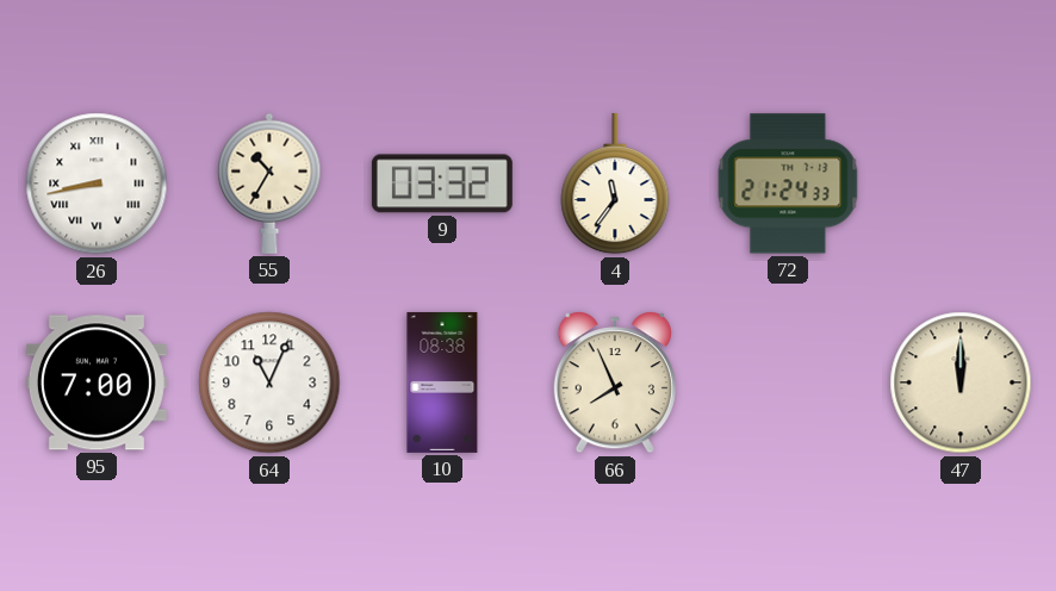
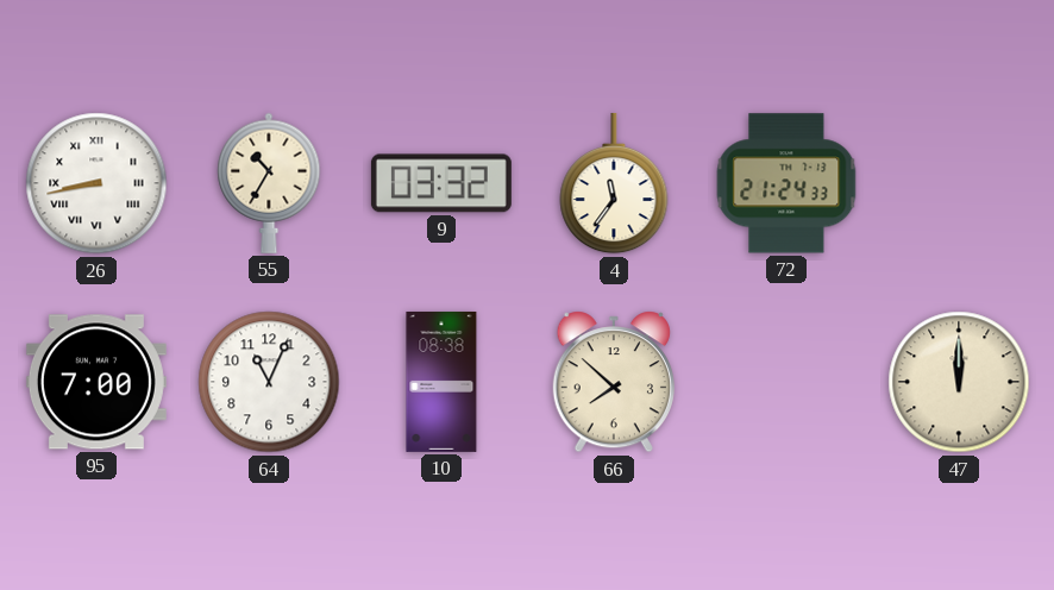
66: 7:56 -> 7:52 (614, 382)
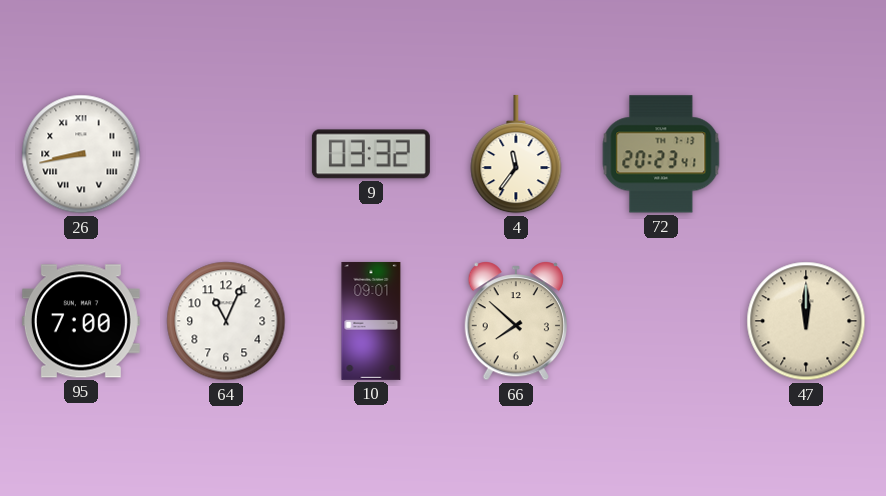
55: 10:35 -> none (269, 183)
72: 21:24 -> 20:23 (661, 154)
10: 08:38 -> 09:01 (371, 321)
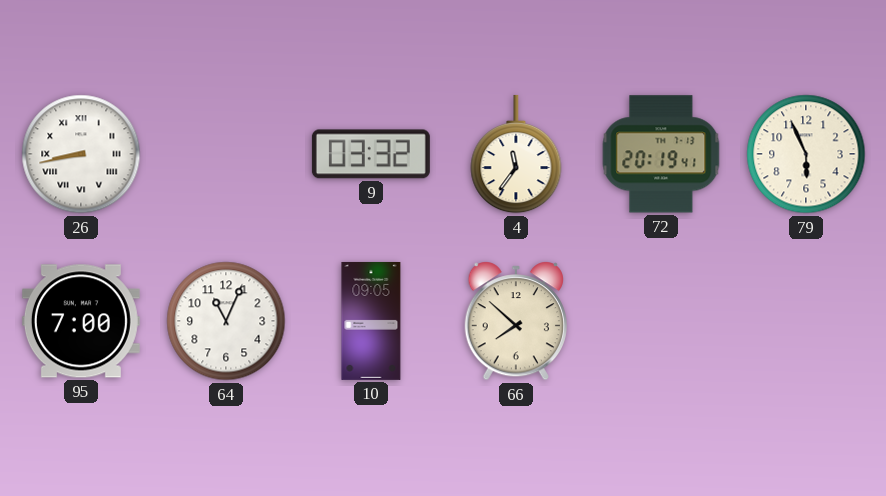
72: 20:23 -> 20:19 (661, 154)
79: none -> 5:56 (806, 154)
10: 09:01 -> 09:05 (371, 321)
47: 12:00 -> none (806, 321)
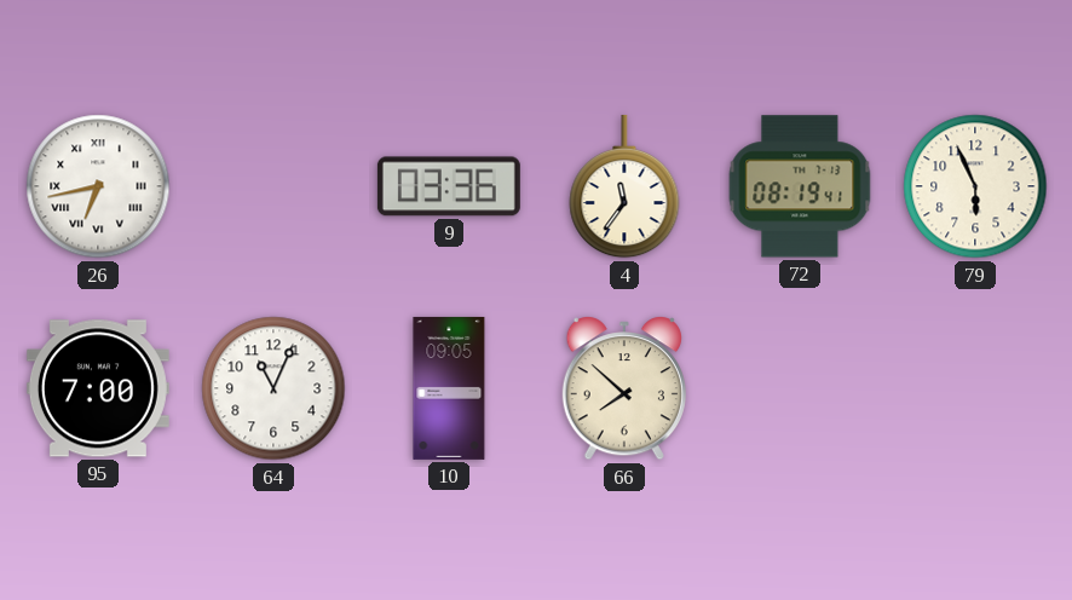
26: 8:43 -> 6:43 (98, 186)
9: 03:32 -> 03:36 (449, 186)
72: 20:19 -> 08:19 (800, 186)
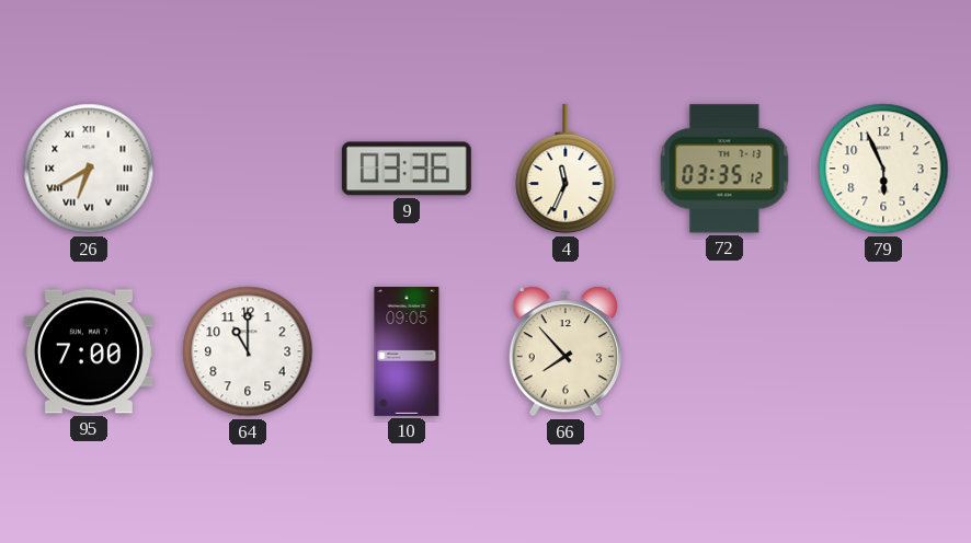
26: 6:43 -> 6:40 (89, 169)
4: 11:36 -> 11:34 (566, 169)
72: 08:19 -> 03:35 (724, 169)
64: 11:04 -> 11:00 (248, 351)
66: 7:52 -> 7:53 (566, 351)
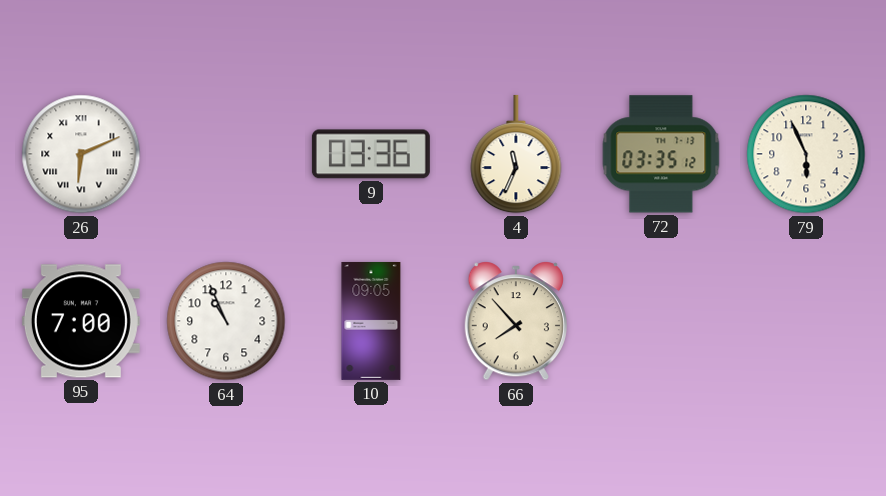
26: 6:40 -> 6:11 (81, 154)
64: 11:00 -> 10:56 (226, 321)
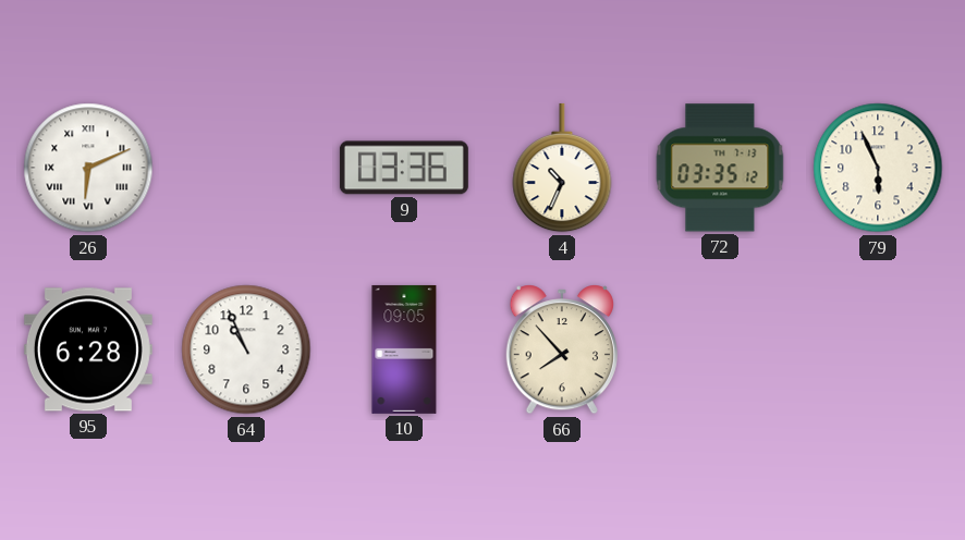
4: 11:34 -> 10:34 (562, 168)
95: 7:00 -> 6:28 (88, 349)
